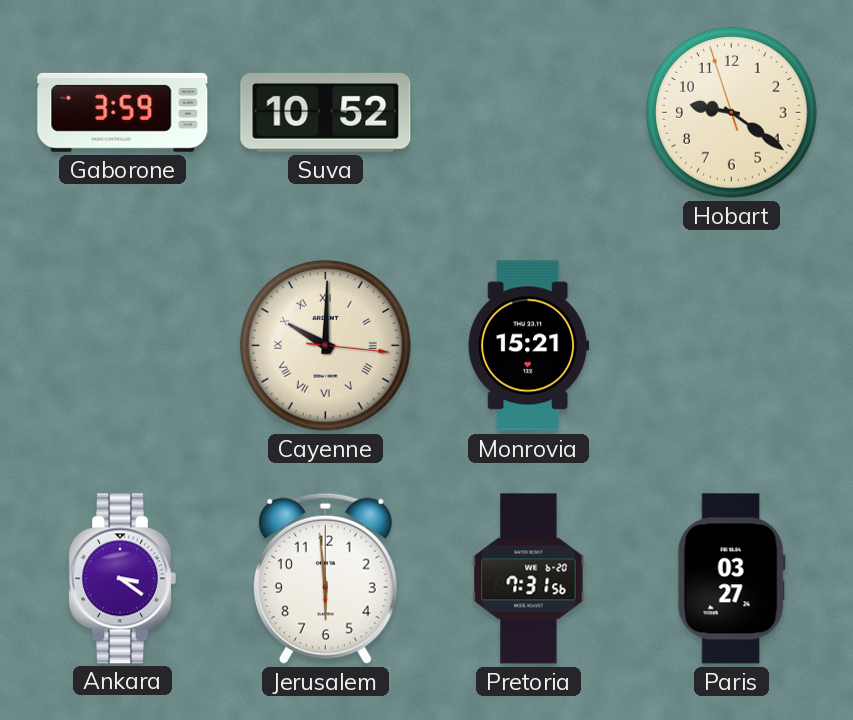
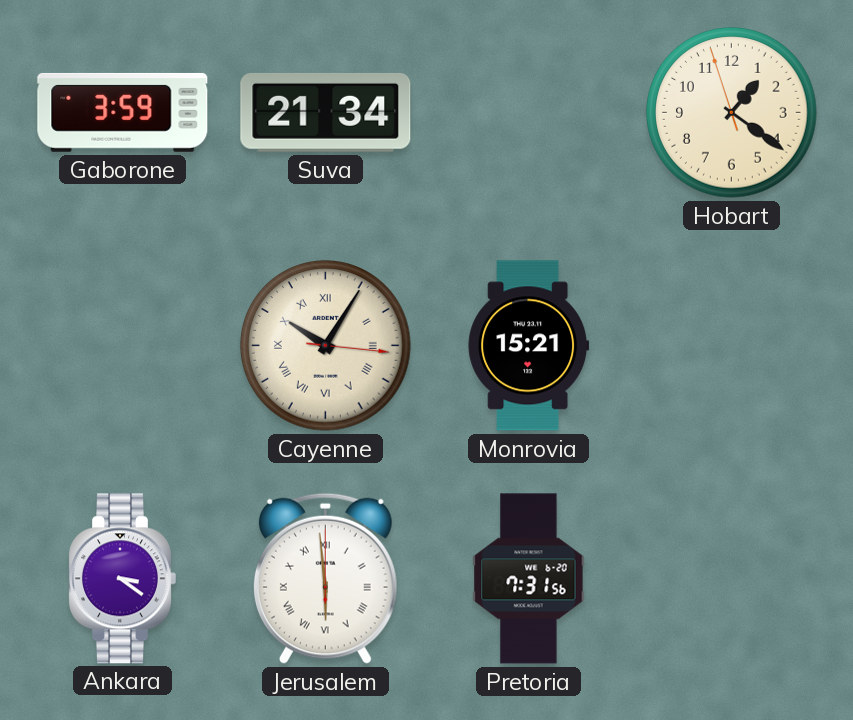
Suva: 10:52 -> 21:34 (326, 112)
Hobart: 9:20 -> 1:20 (732, 113)
Cayenne: 10:00 -> 10:05 (326, 346)
Jerusalem numerals: Arabic -> Roman (325, 578)
Paris: 03:27 -> none (731, 579)
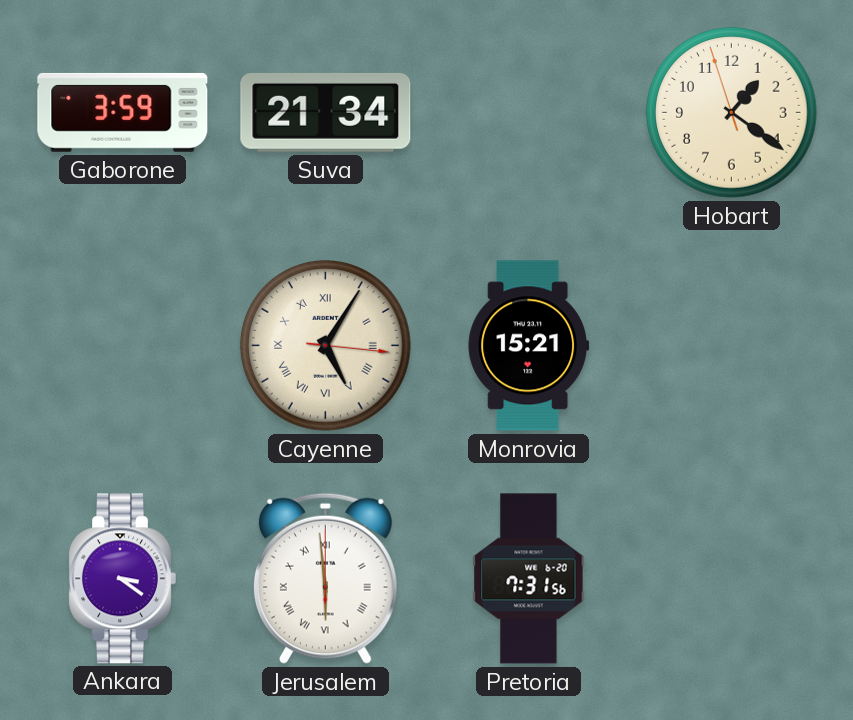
Cayenne: 10:05 -> 5:05 (326, 346)
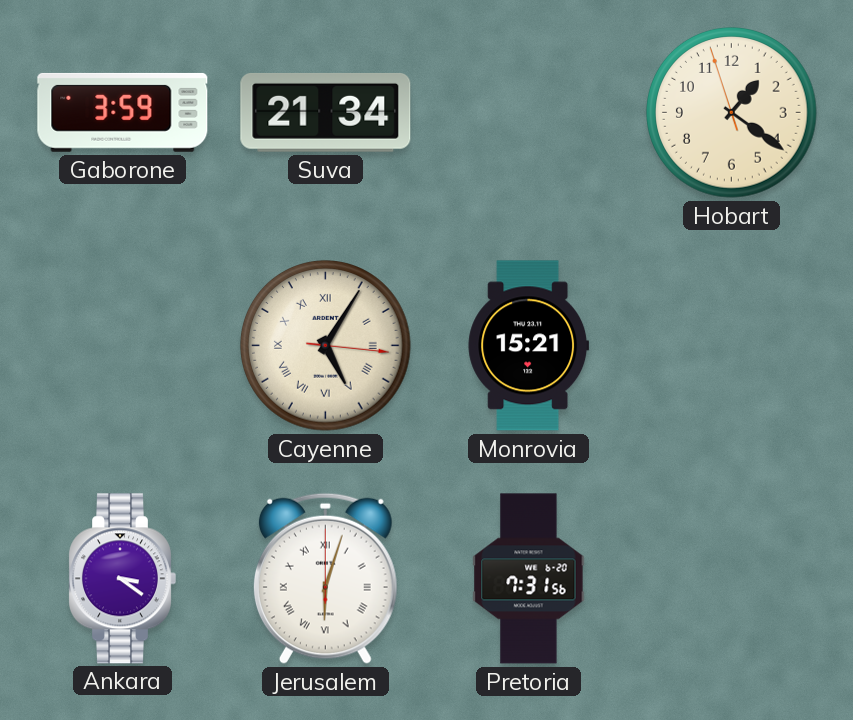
Jerusalem: 5:59 -> 6:03 (325, 578)
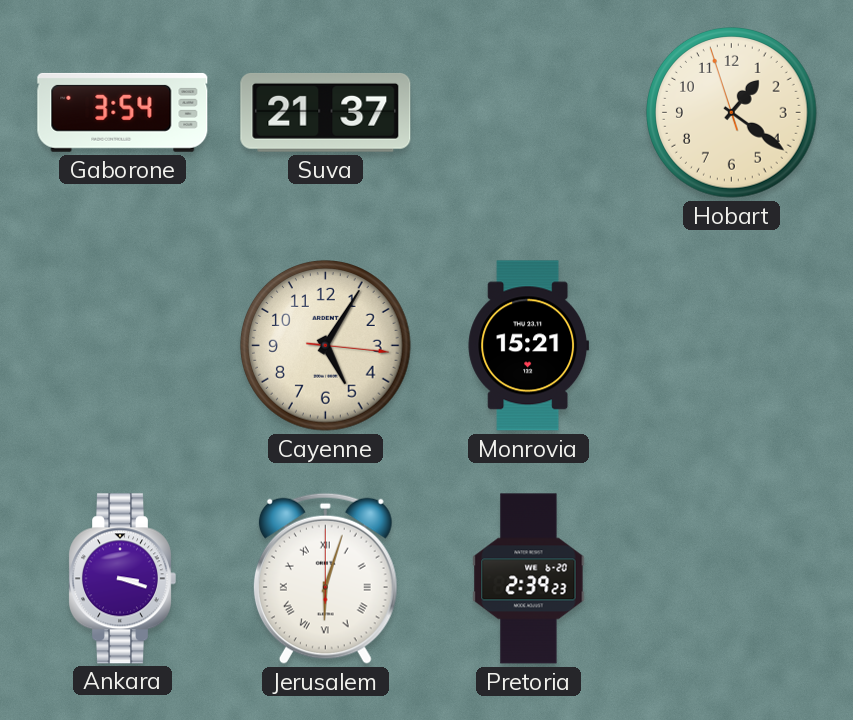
Gaborone: 3:59 -> 3:54 (123, 112)
Suva: 21:34 -> 21:37 (326, 112)
Cayenne numerals: Roman -> Arabic (326, 346)
Ankara: 3:21 -> 3:18 (122, 579)
Pretoria: 7:31 -> 2:39 (529, 579)
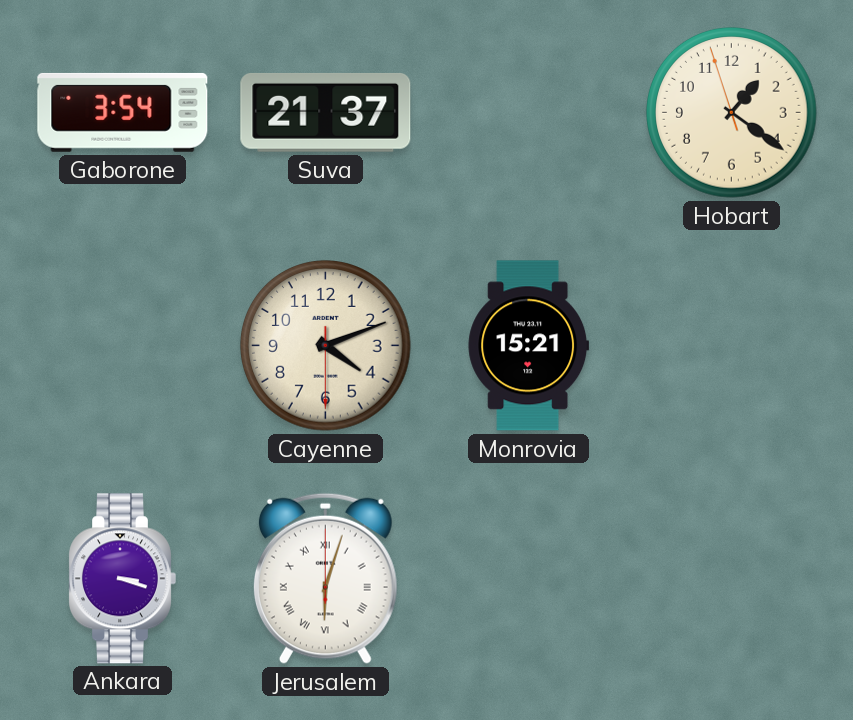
Cayenne: 5:05 -> 4:11 (326, 346)
Pretoria: 2:39 -> none (529, 579)
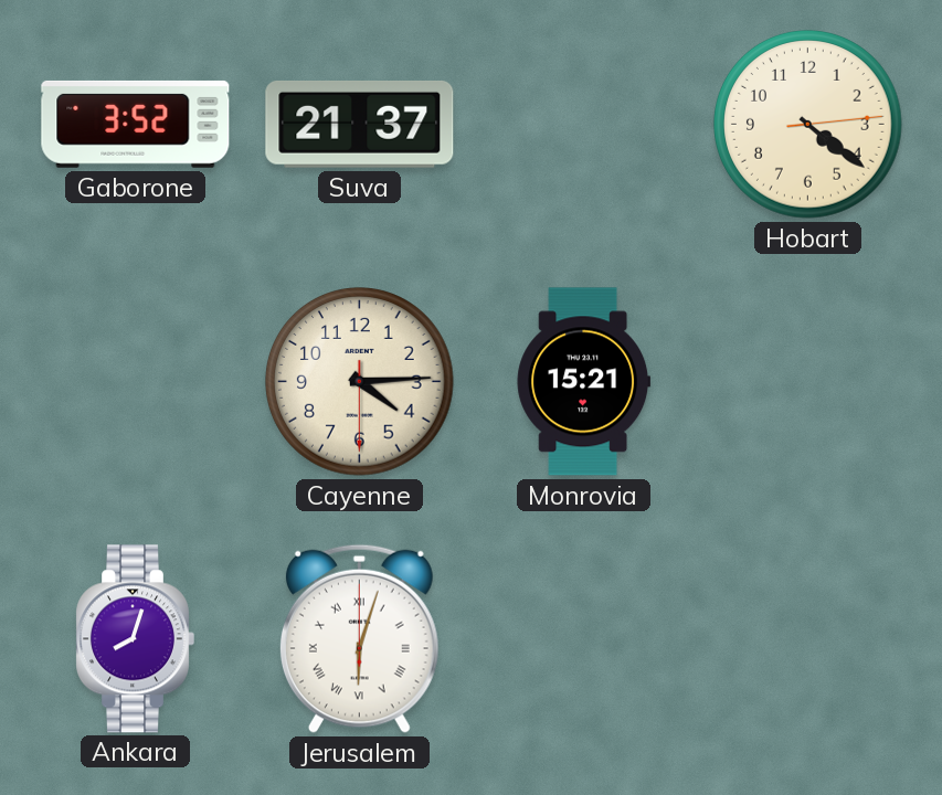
Gaborone: 3:54 -> 3:52 (136, 124)
Hobart: 1:20 -> 4:21 (808, 125)
Cayenne: 4:11 -> 4:14 (360, 382)
Ankara: 3:18 -> 8:03 (135, 639)
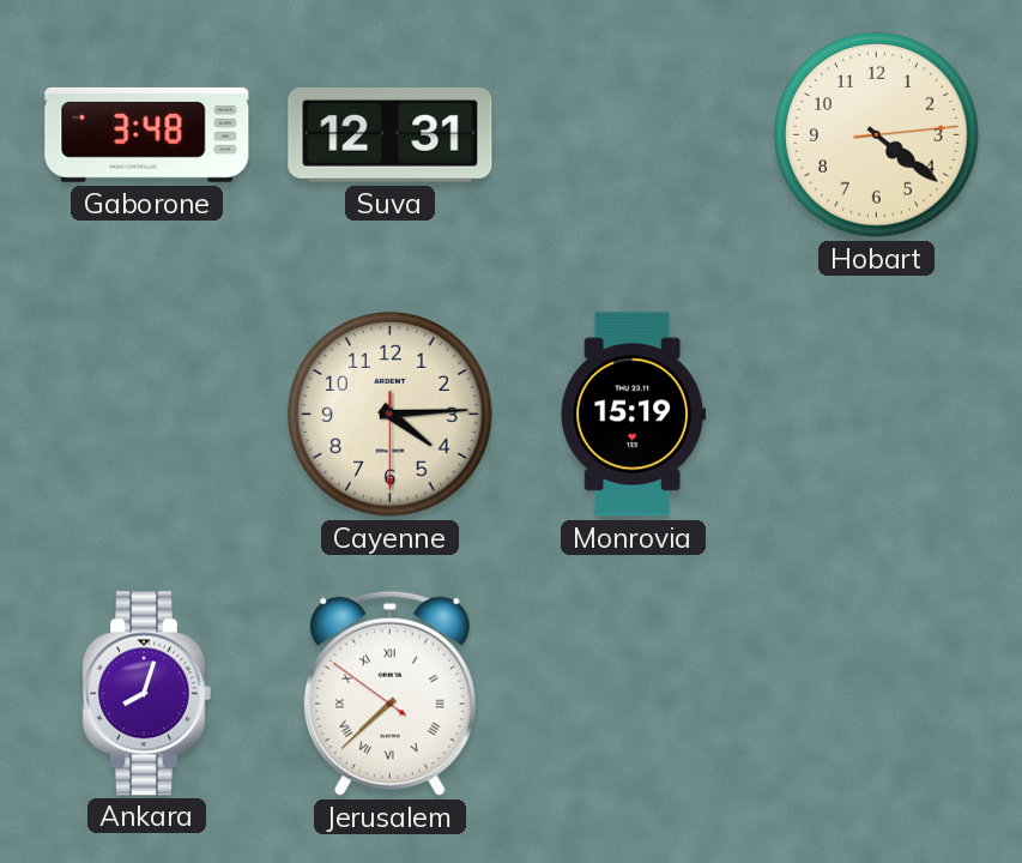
Gaborone: 3:52 -> 3:48 (147, 134)
Suva: 21:37 -> 12:31 (391, 134)
Monrovia: 15:21 -> 15:19 (634, 415)
Jerusalem: 6:03 -> 7:37 (389, 693)
